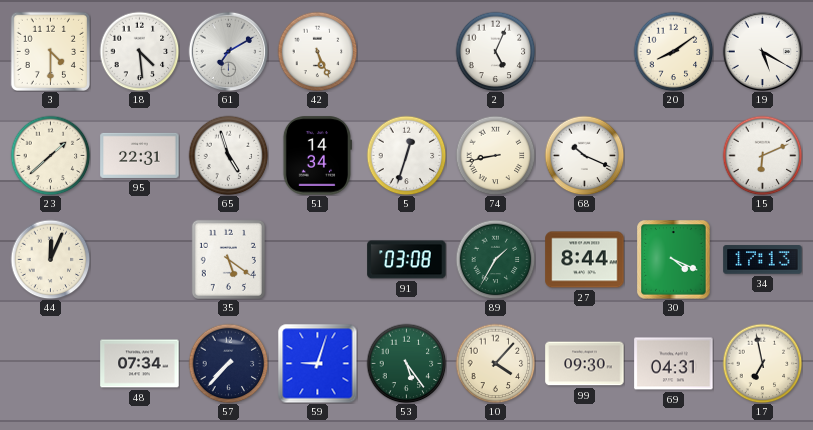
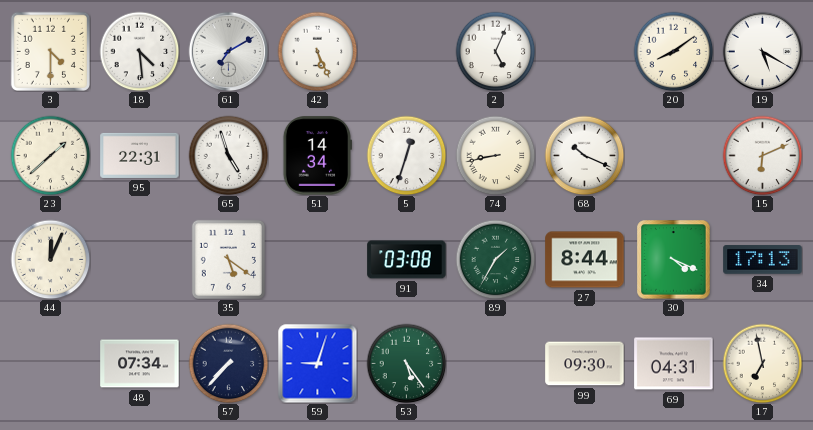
10: 4:07 -> none (495, 363)
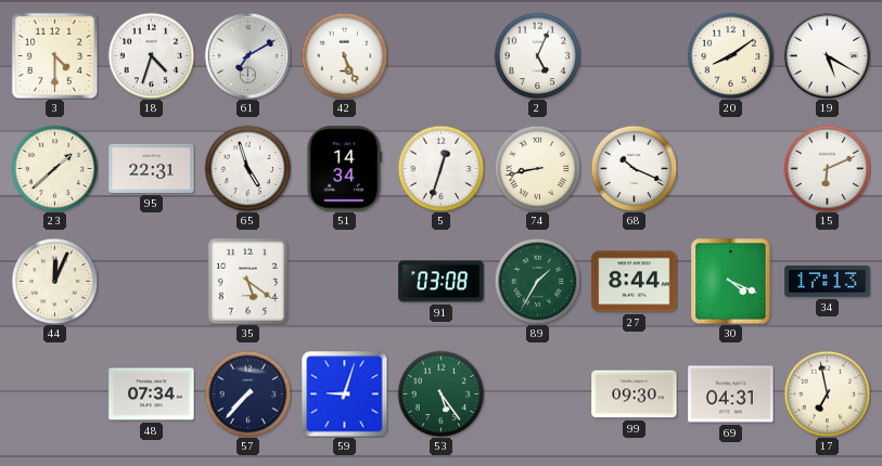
18: 4:29 -> 4:33 (151, 55)
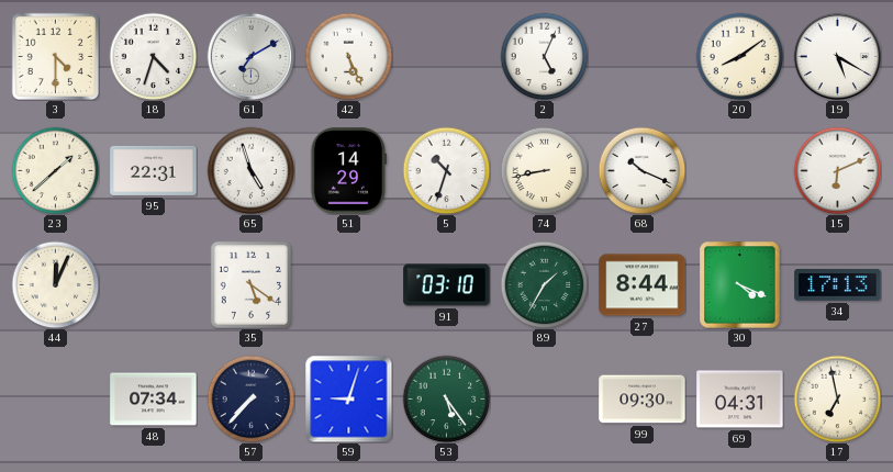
51: 14:34 -> 14:29 (348, 171)
5: 12:33 -> 10:33 (446, 170)
91: 03:08 -> 03:10 (447, 285)
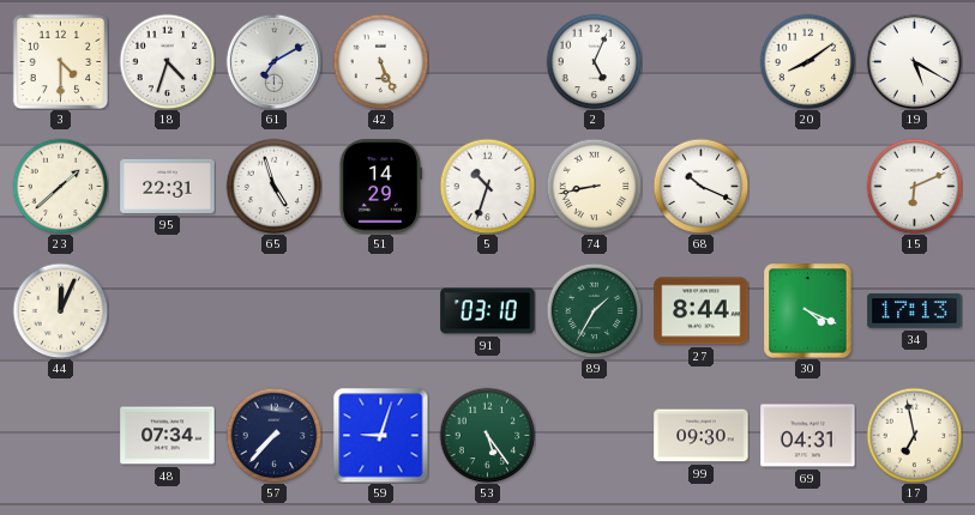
35: 5:21 -> none (250, 284)
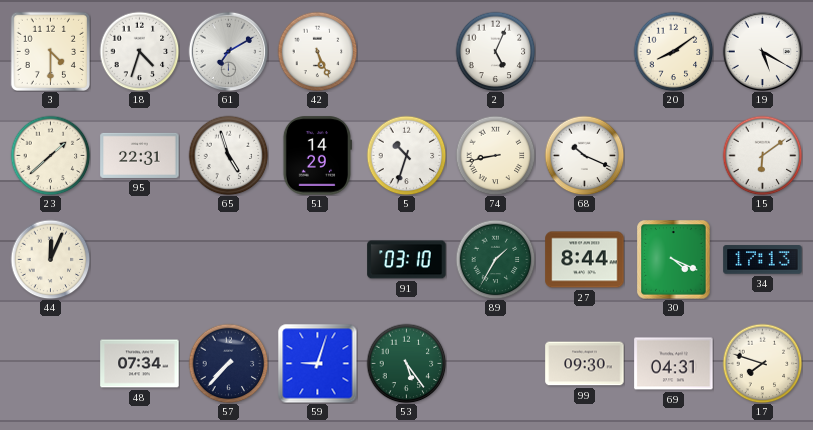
15: 6:11 -> 6:09 (762, 155)
17: 6:58 -> 7:48 (762, 363)
